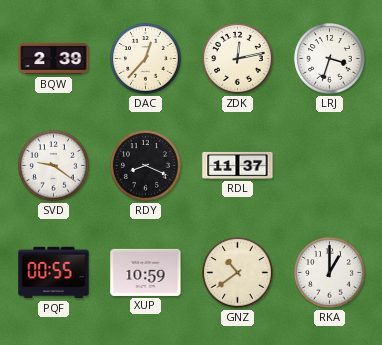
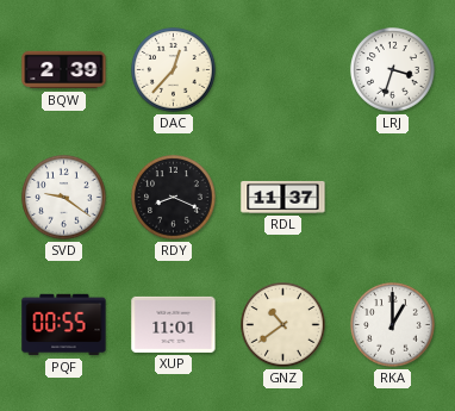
ZDK: 12:13 -> none (238, 59)
XUP: 10:59 -> 11:01 (174, 324)
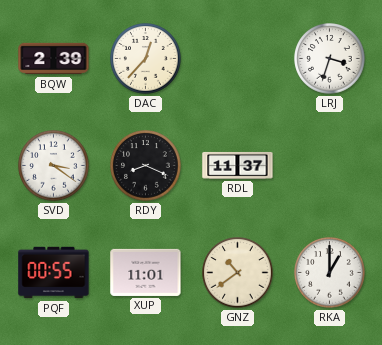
SVD: 9:21 -> 3:21 (54, 166)
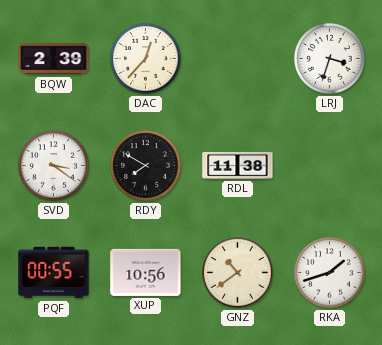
RDY: 8:19 -> 7:50 (146, 166)
RDL: 11:37 -> 11:38 (238, 166)
XUP: 11:01 -> 10:56 (146, 272)
RKA: 1:00 -> 1:42 (330, 273)
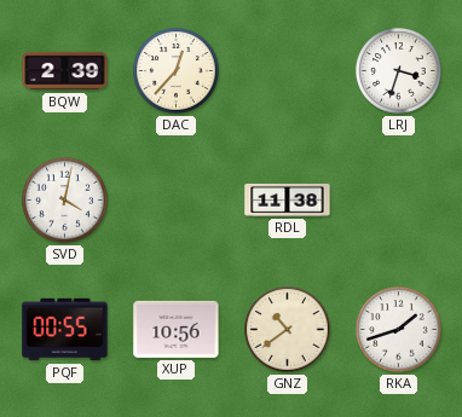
SVD: 3:21 -> 4:02 (65, 201)
RDY: 7:50 -> none (146, 166)
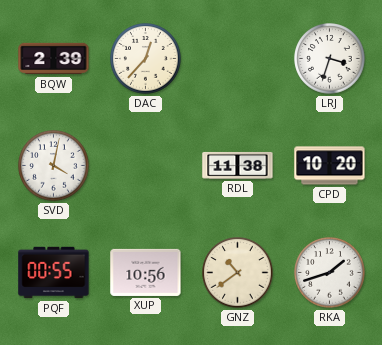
CPD: none -> 10:20 (330, 166)
